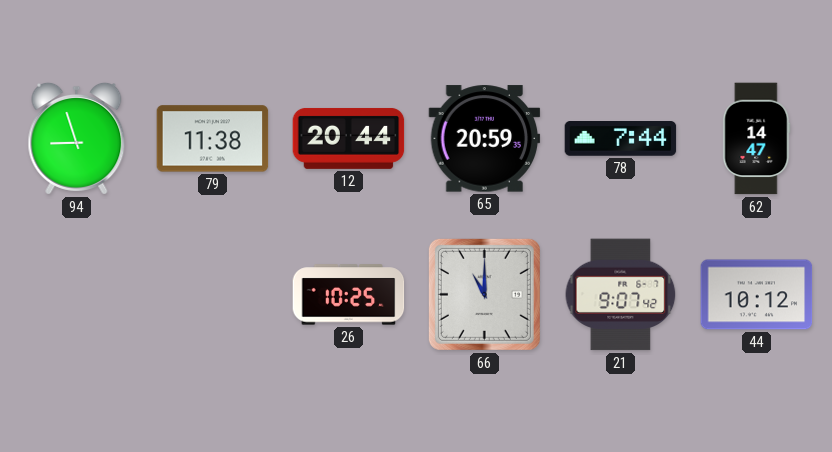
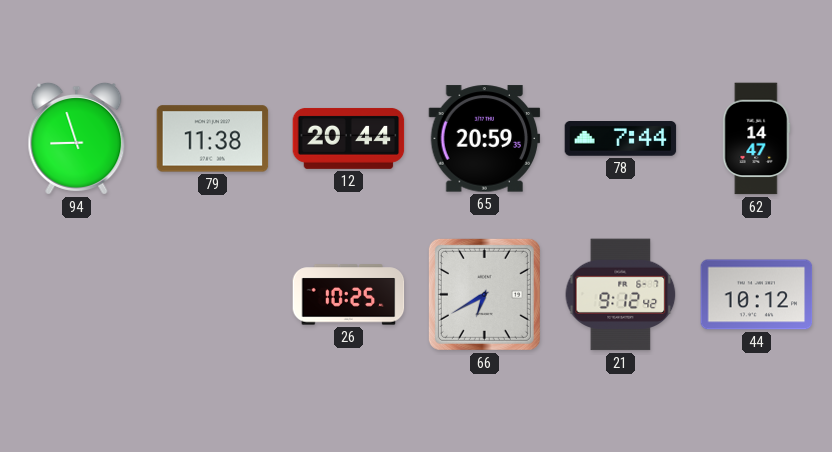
66: 11:00 -> 6:40 (484, 294)
21: 9:07 -> 9:12 (621, 295)
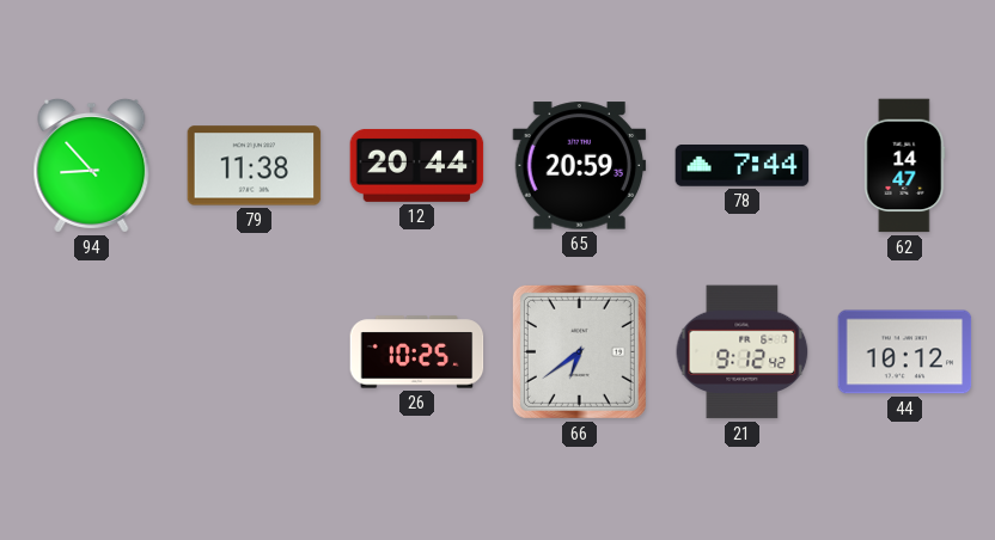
94: 8:57 -> 8:53 (92, 166)
66: 6:40 -> 6:39 (579, 351)
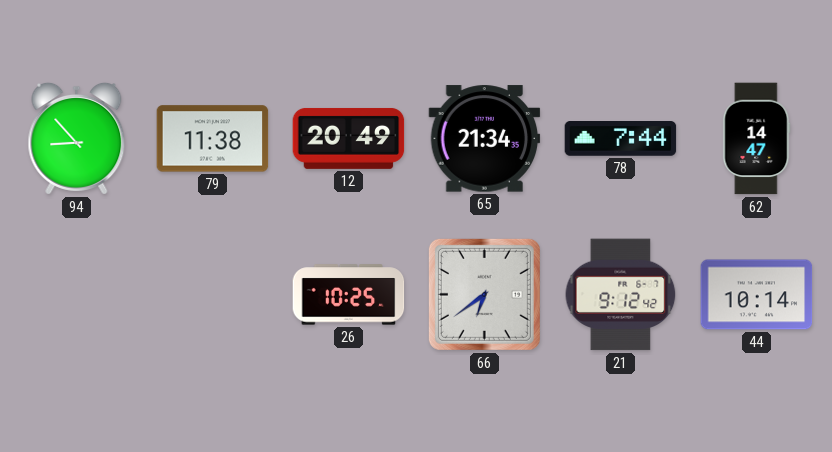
12: 20:44 -> 20:49 (349, 138)
65: 20:59 -> 21:34 (485, 139)
44: 10:12 -> 10:14 (757, 295)
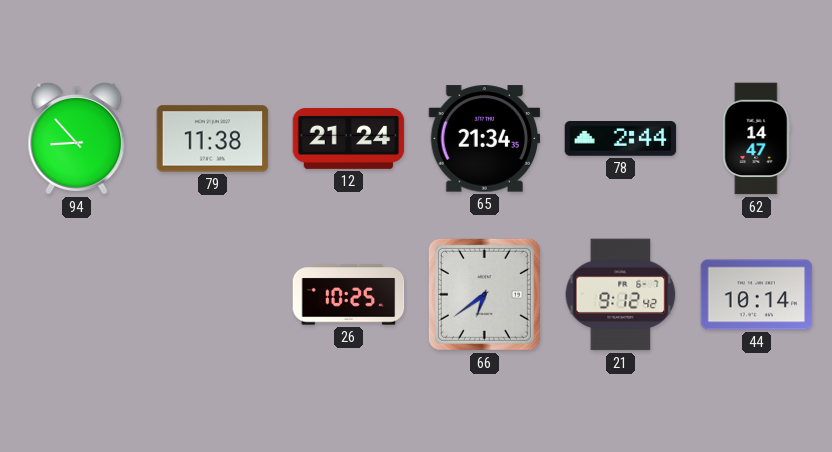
12: 20:49 -> 21:24 (349, 138)
78: 7:44 -> 2:44 (621, 139)
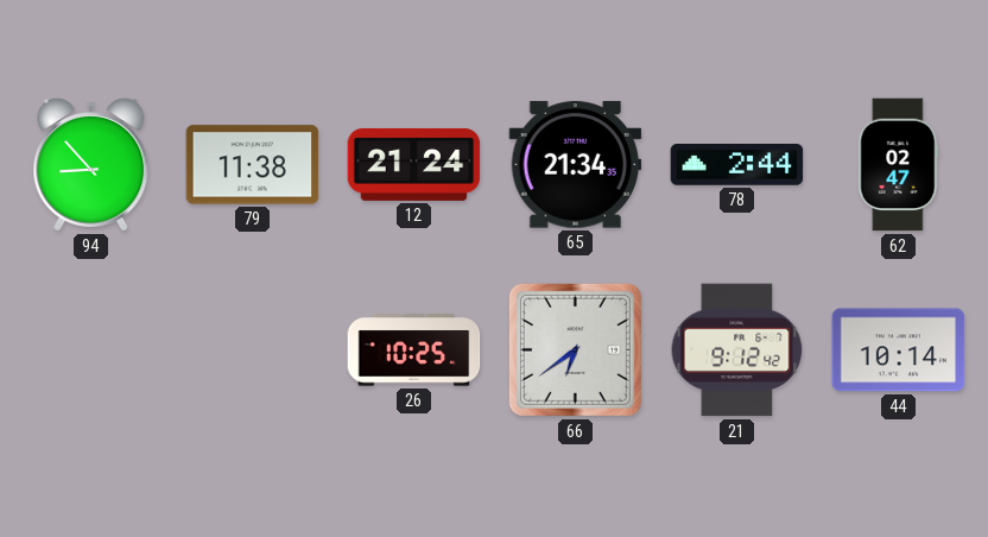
62: 14:47 -> 02:47 (899, 165)
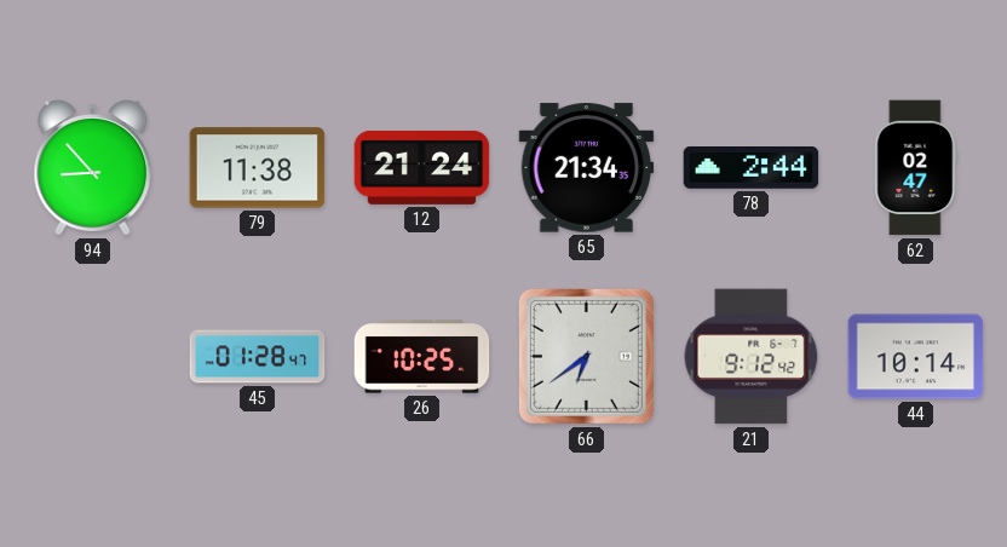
45: none -> 01:28 (258, 357)
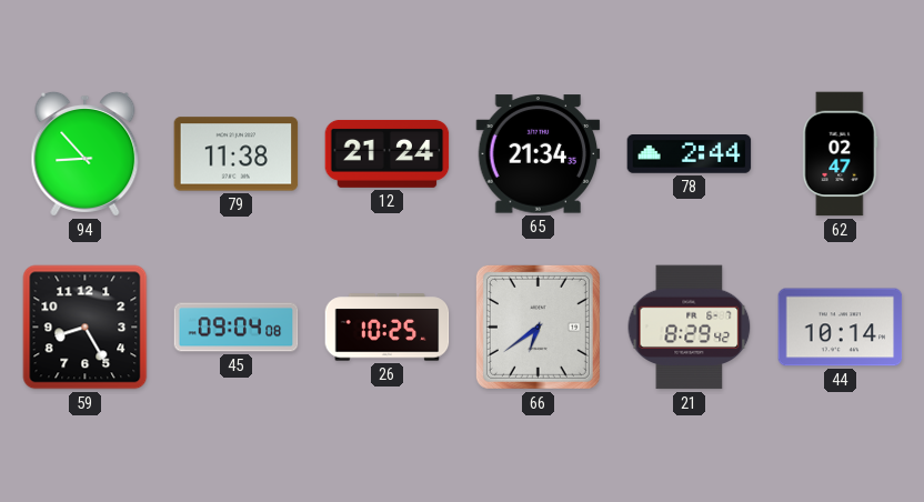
59: none -> 8:25 (86, 328)
45: 01:28 -> 09:04 (237, 328)
21: 9:12 -> 8:29 (690, 328)
